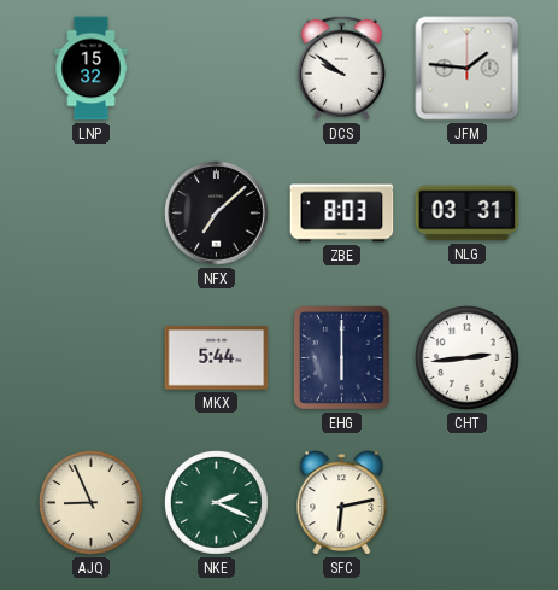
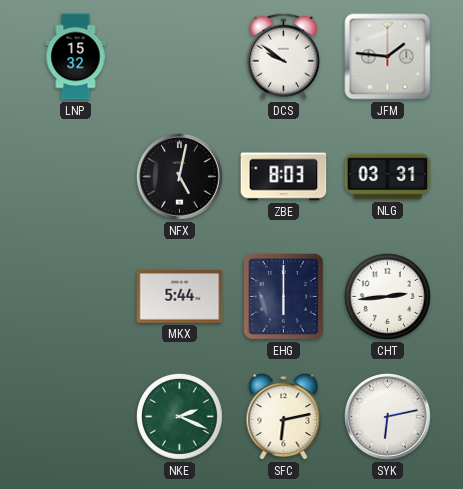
NFX: 7:08 -> 5:02 (180, 177)
AJQ: 8:56 -> none (92, 503)
SYK: none -> 6:13 (388, 417)
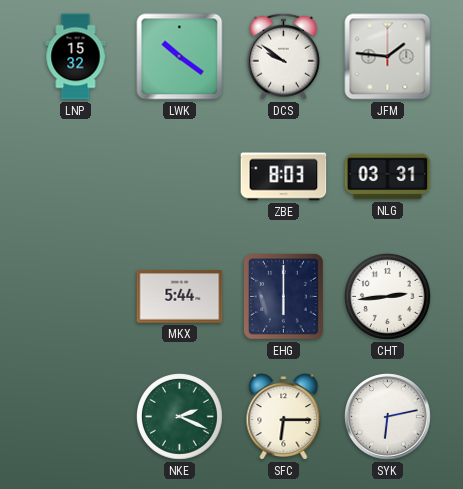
LWK: none -> 10:21 (180, 57)
NFX: 5:02 -> none (180, 177)
SFC: 6:13 -> 6:15 (284, 417)
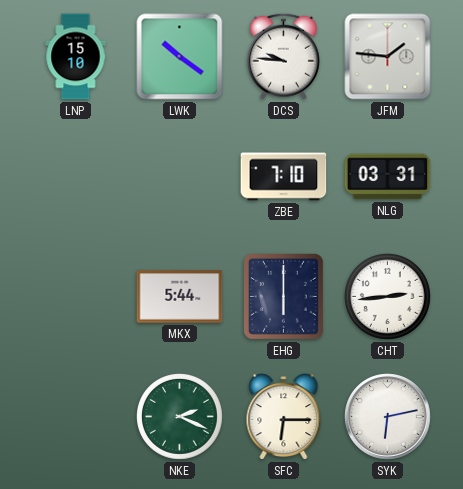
LNP: 15:32 -> 15:10 (76, 57)
DCS: 9:51 -> 9:46 (283, 56)
ZBE: 8:03 -> 7:10 (284, 177)
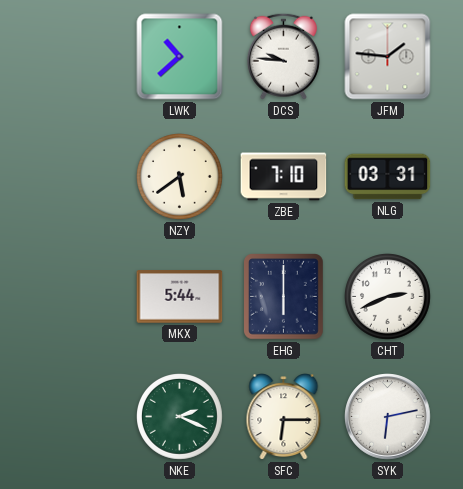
LNP: 15:10 -> none (76, 57)
LWK: 10:21 -> 10:38 (180, 57)
NZY: none -> 5:39 (180, 177)
CHT: 2:44 -> 2:41 (388, 297)
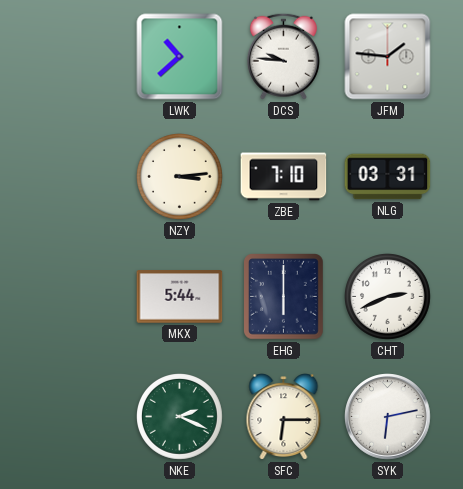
NZY: 5:39 -> 3:14 (180, 177)
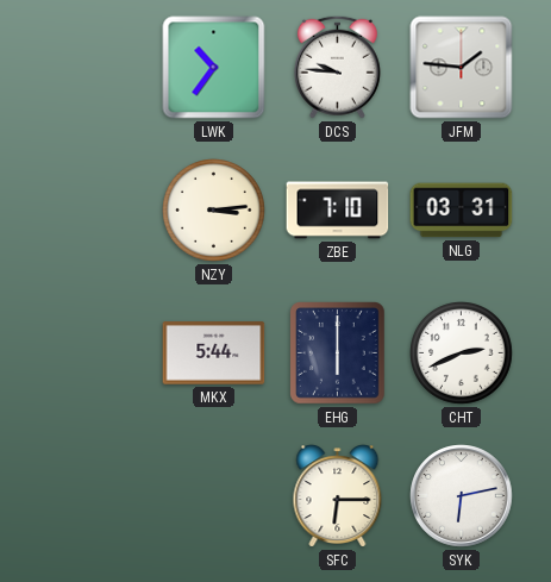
LWK: 10:38 -> 10:36 (214, 68)
NKE: 2:19 -> none (180, 417)
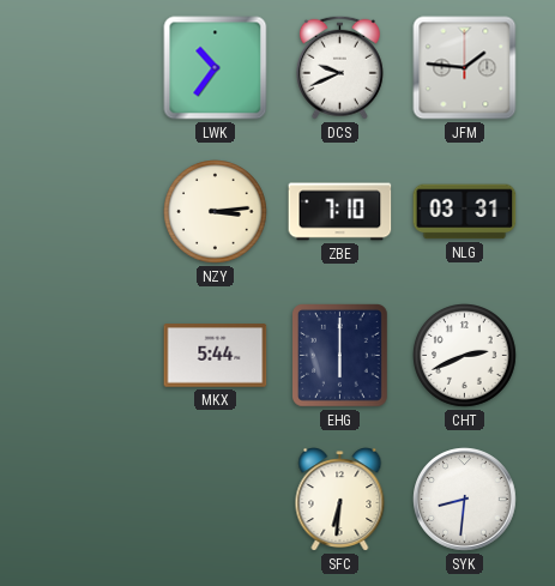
DCS: 9:46 -> 9:41 (339, 67)
SFC: 6:15 -> 6:31 (340, 500)
SYK: 6:13 -> 8:31 (465, 500)
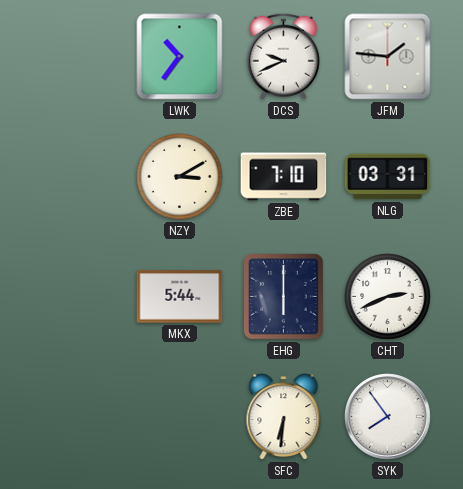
NZY: 3:14 -> 3:10 (180, 177)
SYK: 8:31 -> 7:54 (388, 417)
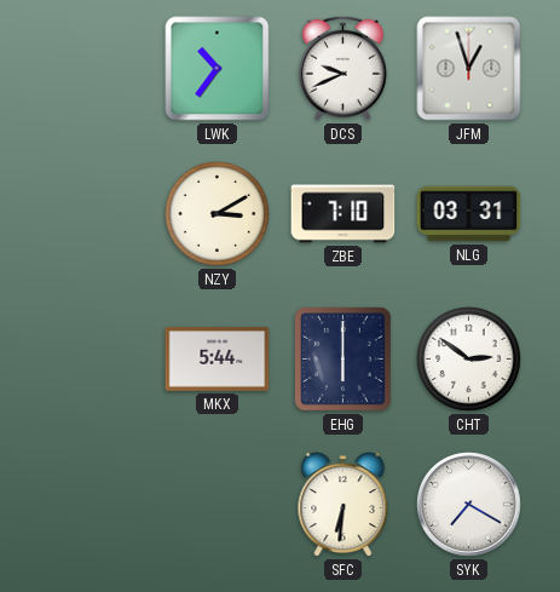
JFM: 1:46 -> 12:57 (469, 69)
CHT: 2:41 -> 2:51 (469, 360)
SYK: 7:54 -> 7:20 (469, 505)
